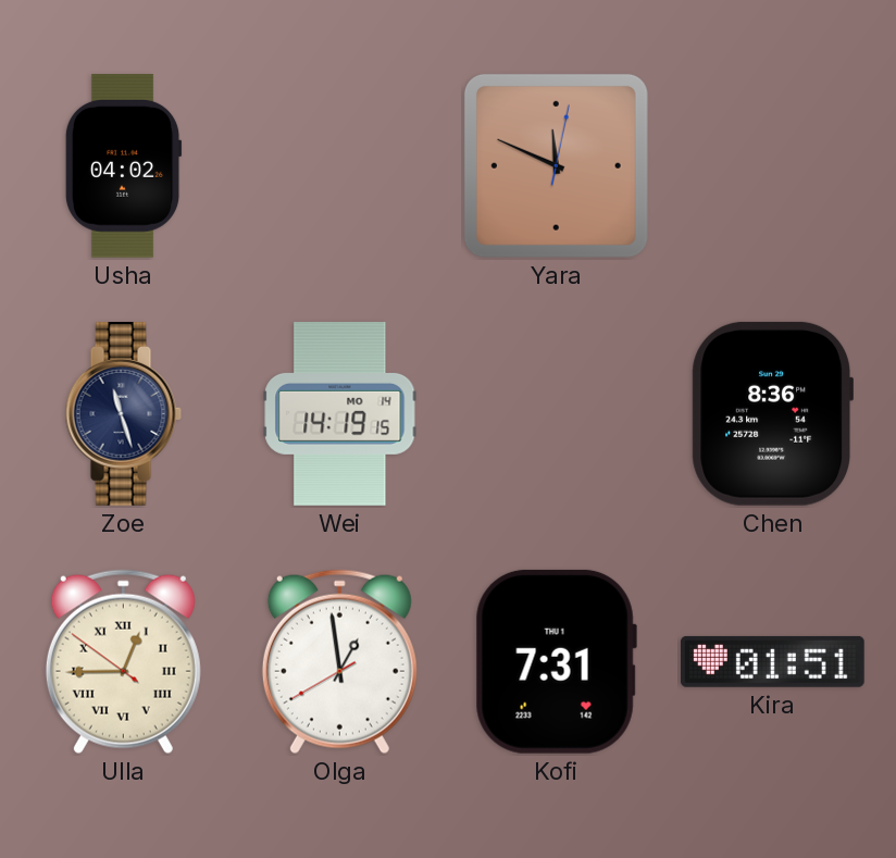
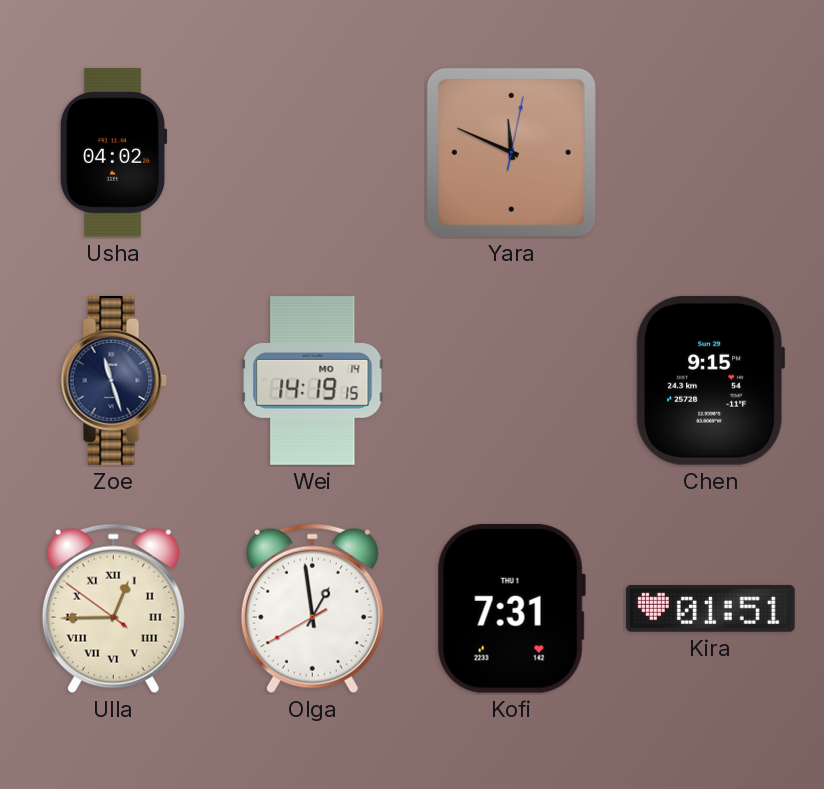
Chen: 8:36 -> 9:15 (710, 380)
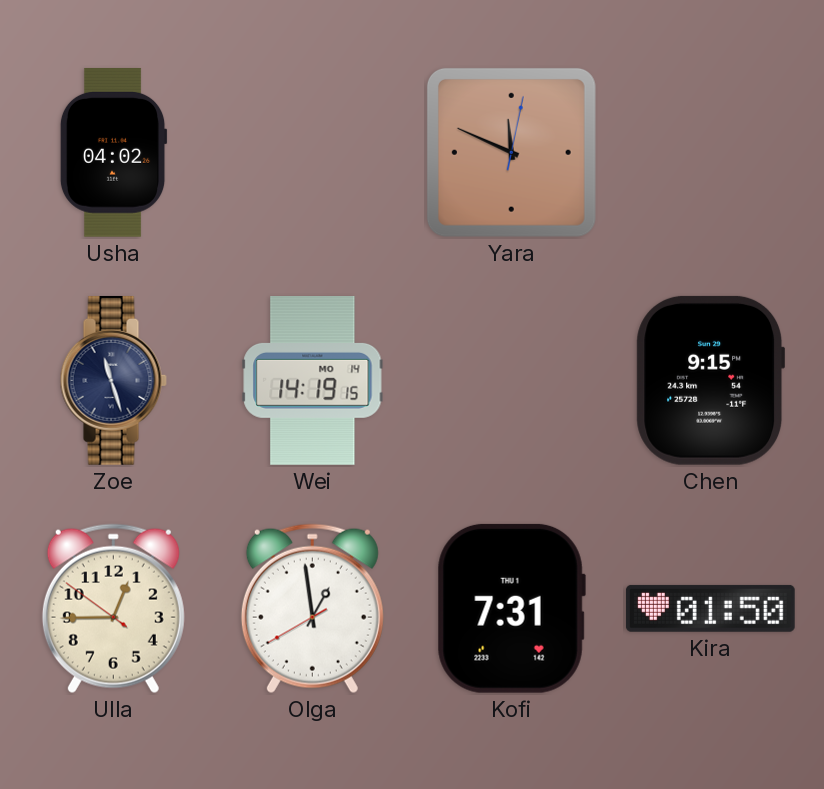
Ulla numerals: Roman -> Arabic (113, 609)
Kira: 01:51 -> 01:50 (710, 608)
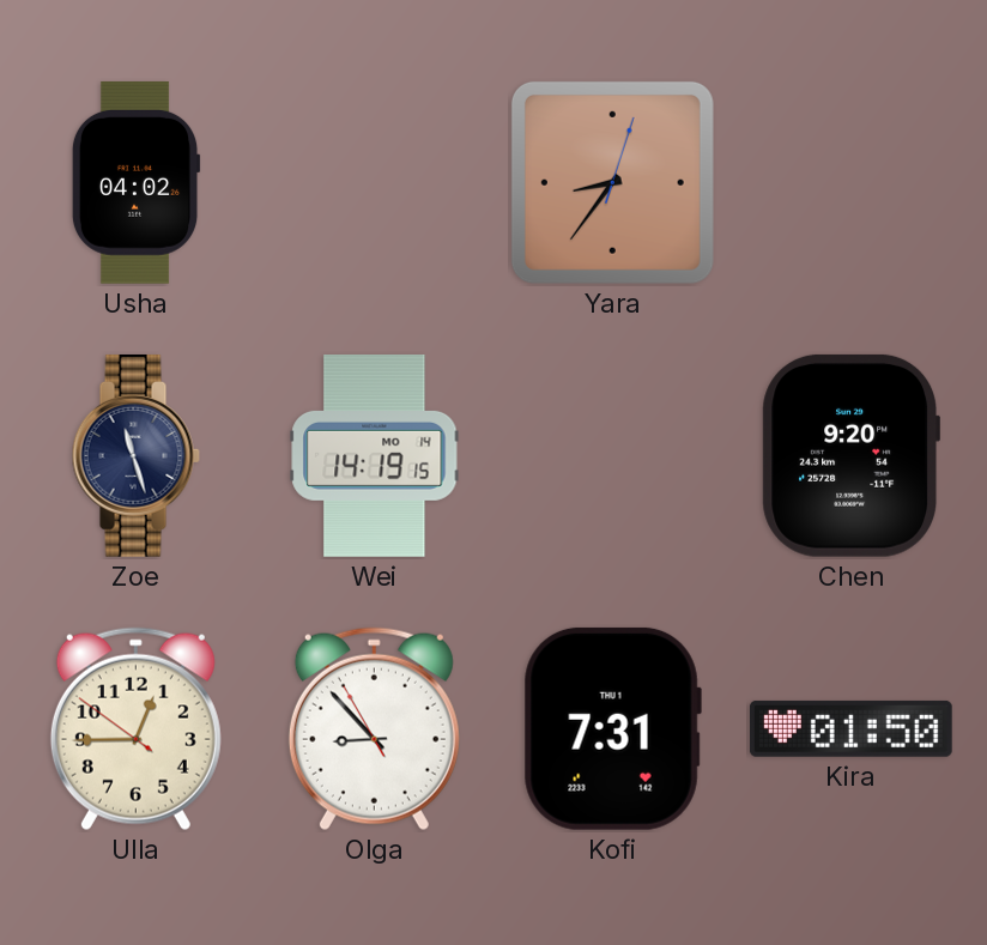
Yara: 11:49 -> 8:36 (612, 182)
Chen: 9:15 -> 9:20 (850, 455)
Olga: 12:58 -> 8:52 (374, 729)
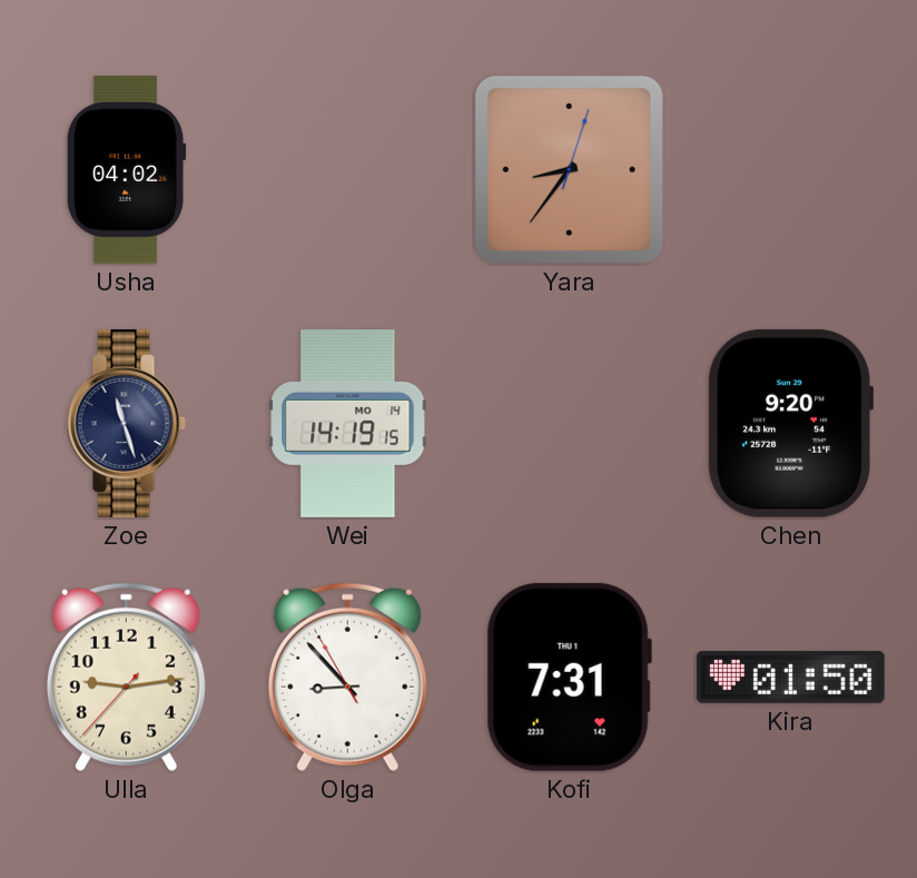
Ulla: 12:44 -> 9:13 (126, 678)
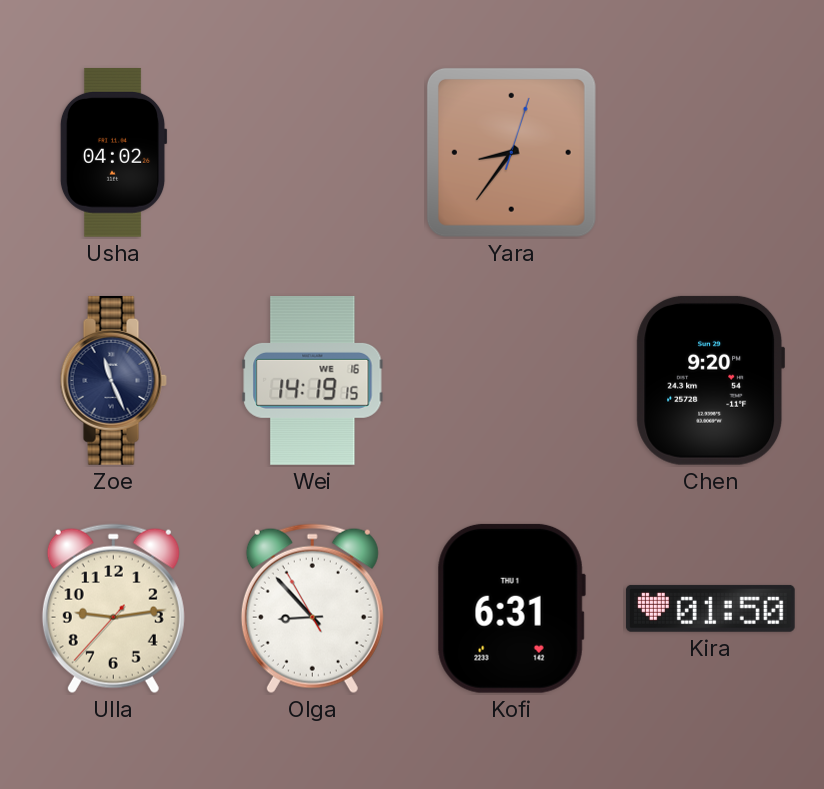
Zoe: 11:27 -> 11:26 (113, 380)
Wei date: MO 14 -> WE 16 (313, 381)
Kofi: 7:31 -> 6:31 (511, 608)
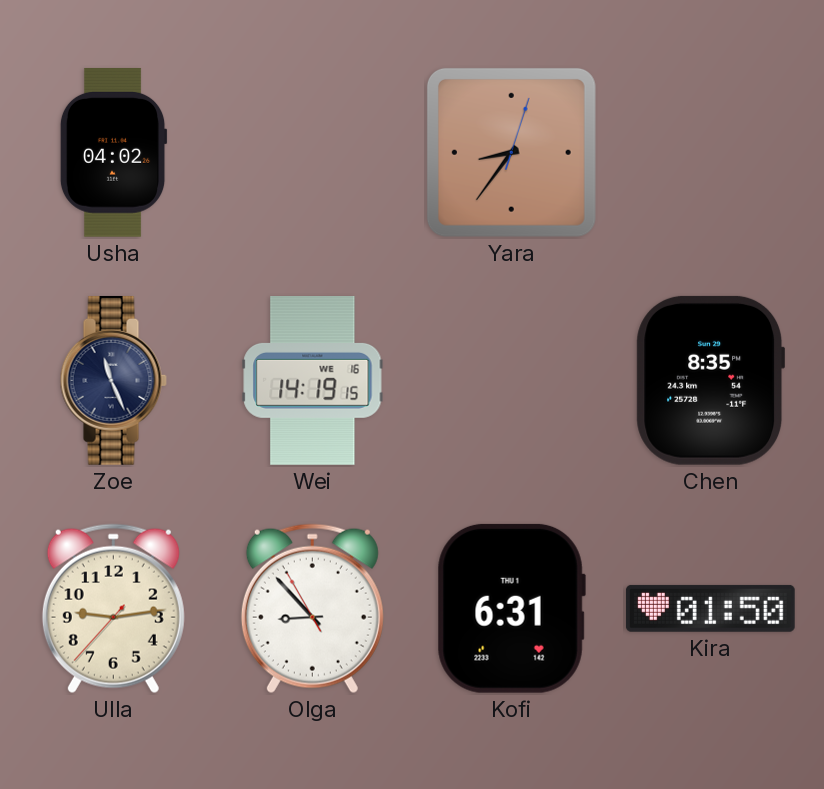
Chen: 9:20 -> 8:35 (710, 380)
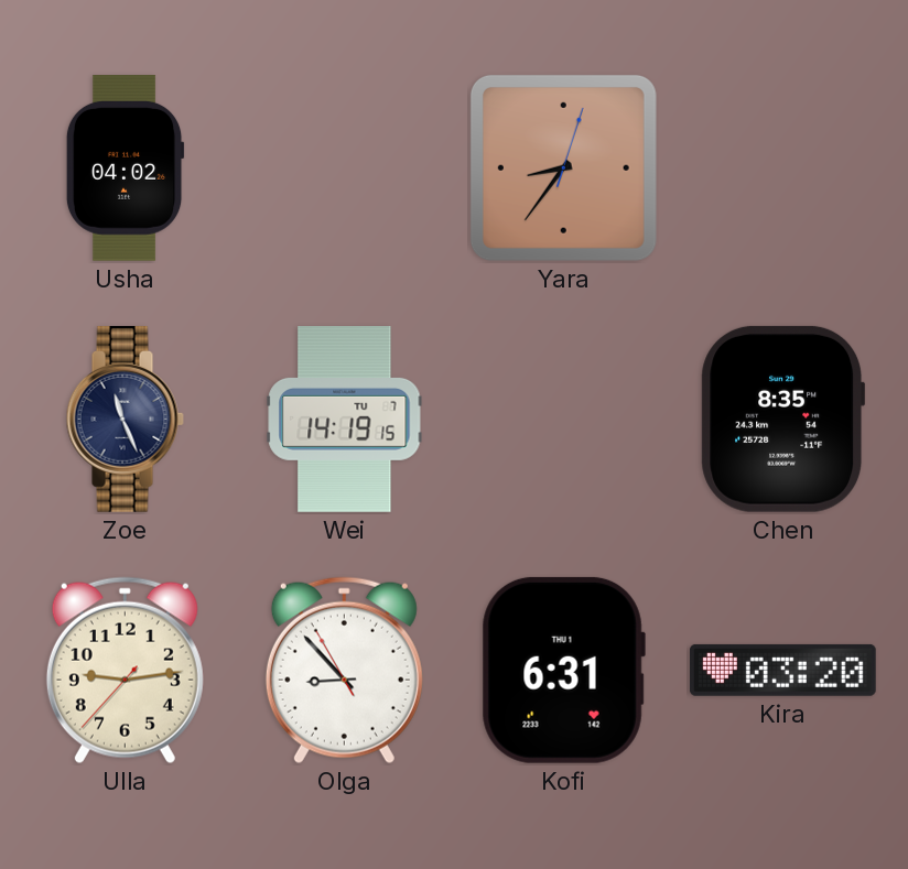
Wei date: WE 16 -> TU 7 (345, 420)
Kira: 01:50 -> 03:20 (782, 670)
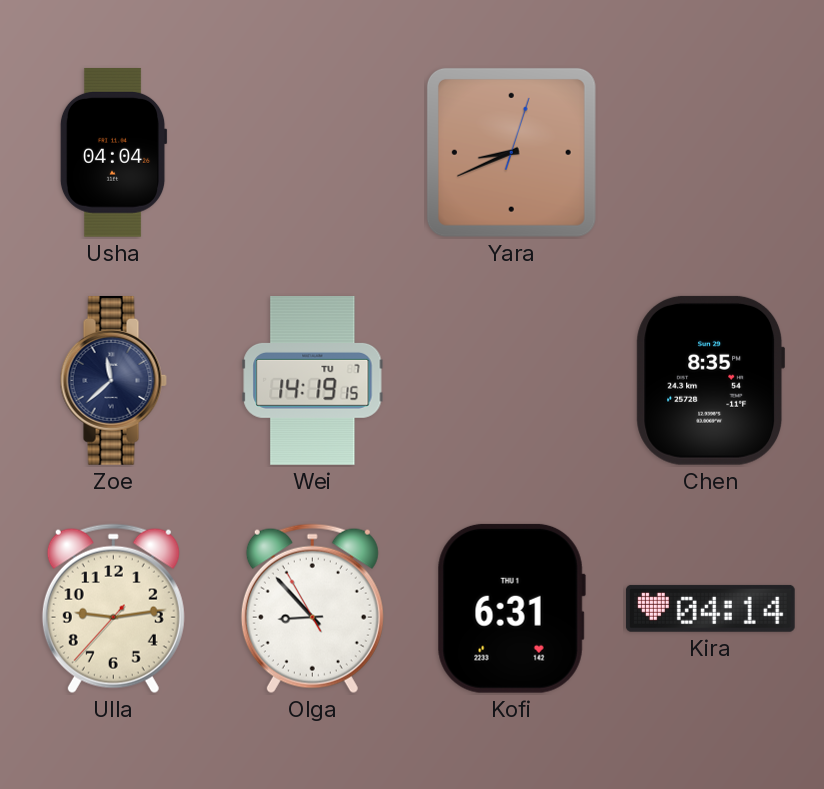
Usha: 04:02 -> 04:04 (113, 152)
Yara: 8:36 -> 8:41 (511, 152)
Zoe: 11:26 -> 11:38 (113, 380)
Kira: 03:20 -> 04:14 (710, 608)
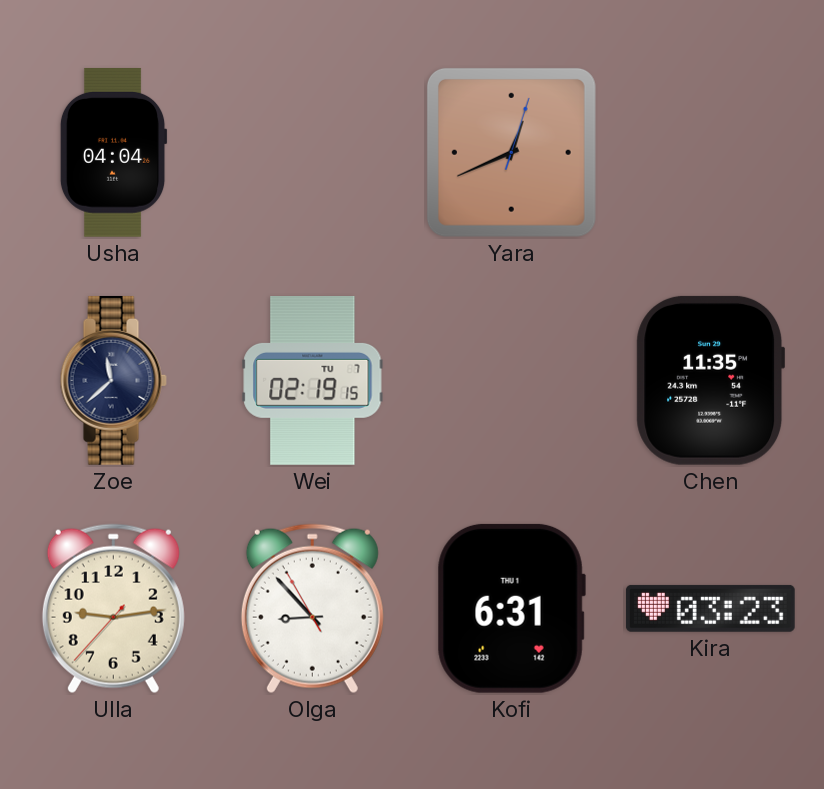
Yara: 8:41 -> 12:41 (511, 152)
Wei: 14:19 -> 02:19 (313, 381)
Chen: 8:35 -> 11:35 (710, 380)
Kira: 04:14 -> 03:23 (710, 608)
